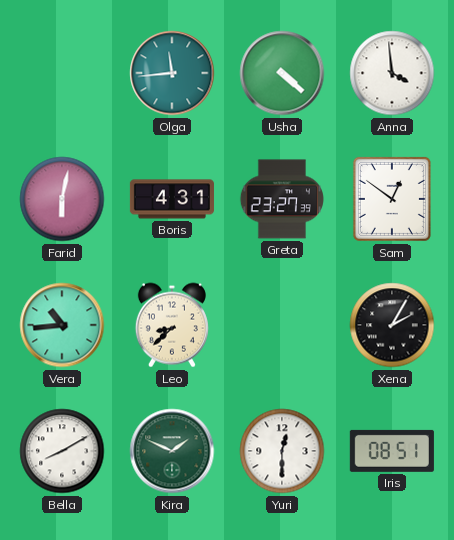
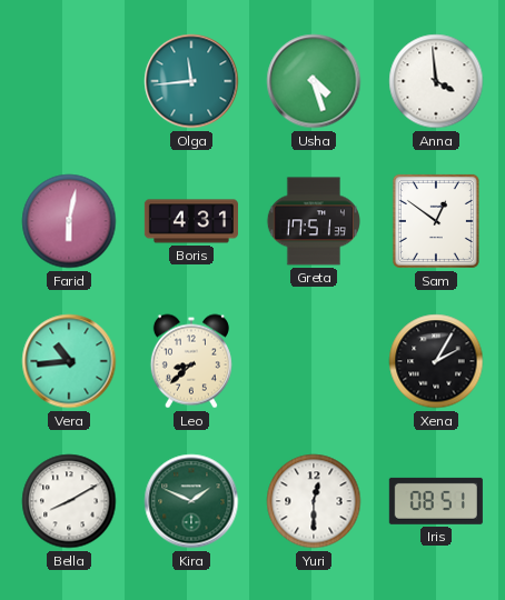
Usha: 4:22 -> 4:27 (314, 81)
Greta: 23:27 -> 17:51 (314, 221)
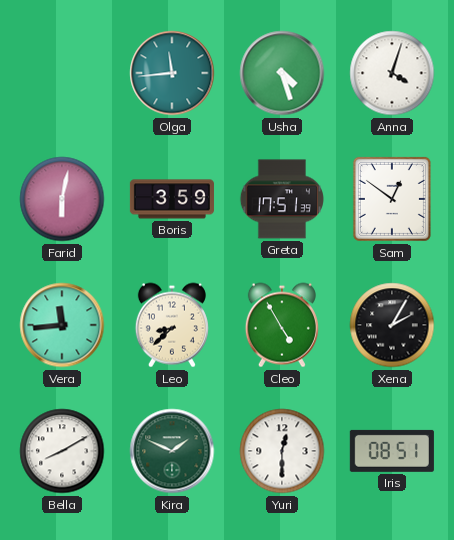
Anna: 3:59 -> 4:03 (392, 73)
Boris: 4:31 -> 3:59 (172, 199)
Vera: 10:44 -> 11:44 (62, 325)
Cleo: none -> 4:55 (282, 325)
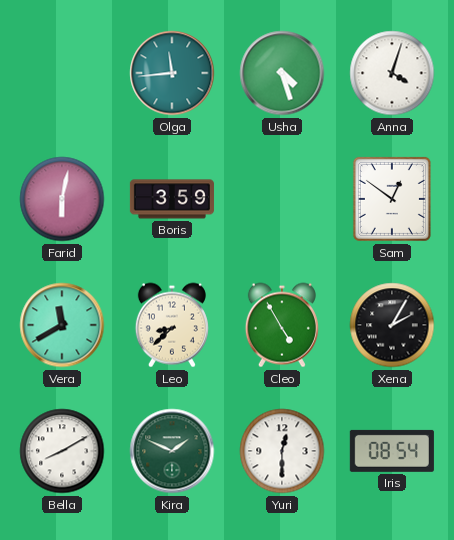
Greta: 17:51 -> none (282, 199)
Vera: 11:44 -> 11:40 (62, 325)
Iris: 08:51 -> 08:54 (392, 451)
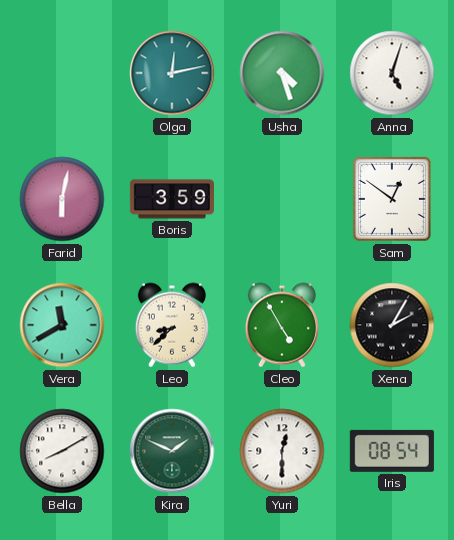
Olga: 11:44 -> 12:13 (172, 73)
Anna: 4:03 -> 5:03 (392, 73)
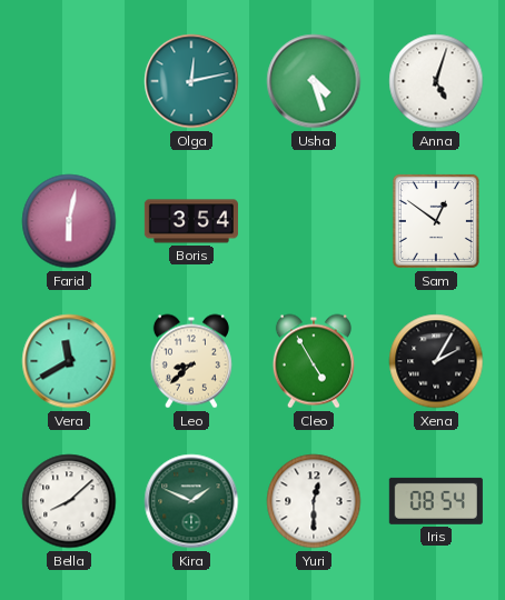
Boris: 3:59 -> 3:54 (191, 221)
Bella: 8:10 -> 8:08 (69, 501)
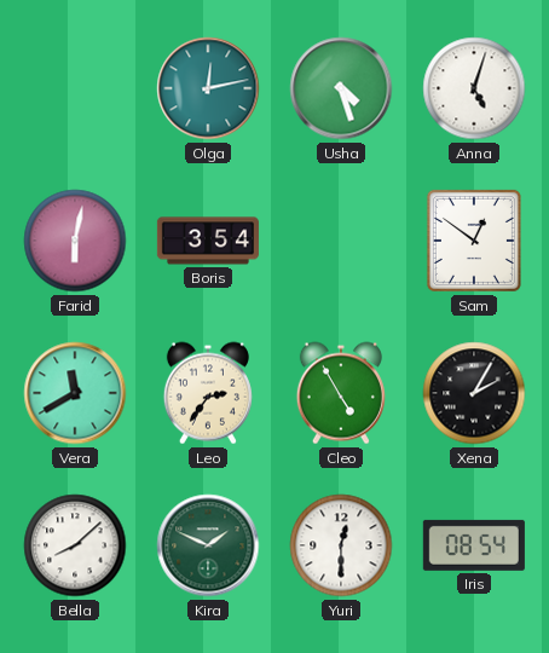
Leo: 8:38 -> 2:36 (208, 393)
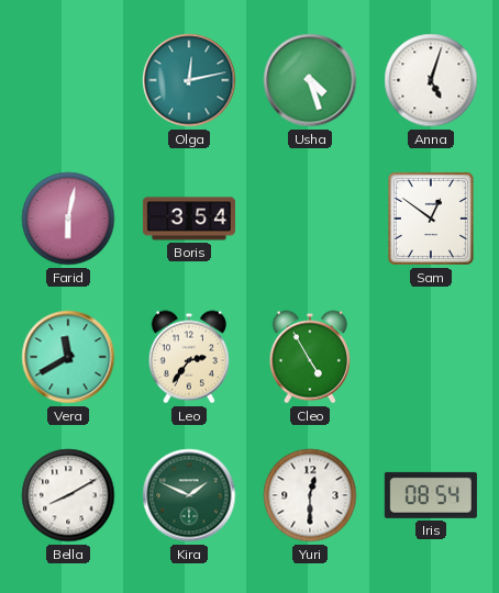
Xena: 2:05 -> none (474, 393)
Bella: 8:08 -> 8:10 (68, 495)
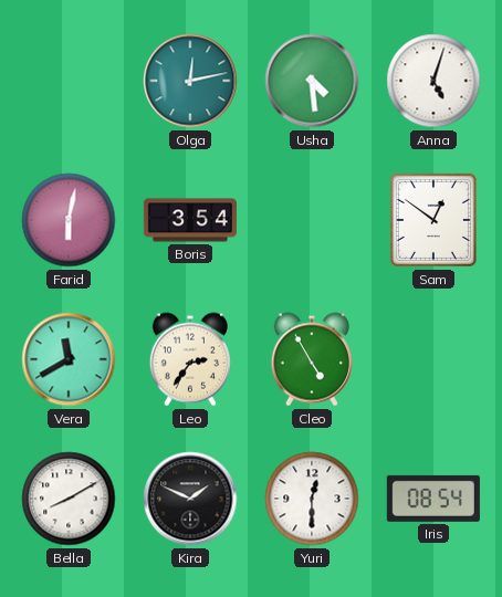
Usha: 4:27 -> 4:29 (312, 81)
Kira dial: green -> black (190, 499)
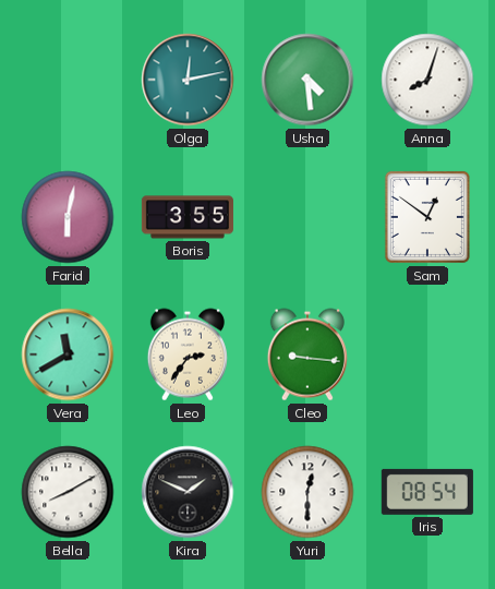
Anna: 5:03 -> 8:03 (427, 80)
Boris: 3:54 -> 3:55 (188, 217)
Cleo: 4:55 -> 9:16 (307, 354)
